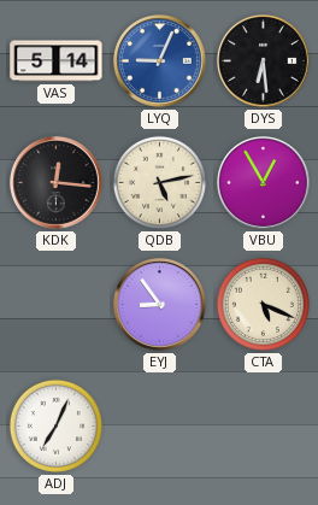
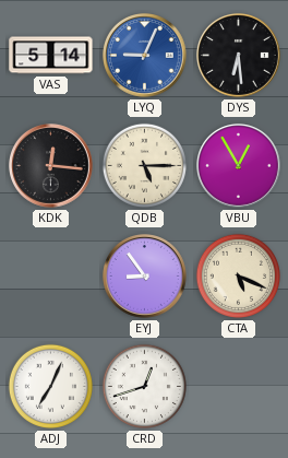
QDB: 5:13 -> 5:15 (144, 165)
CRD: none -> 12:42 (144, 386)
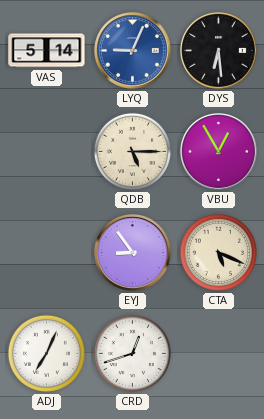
KDK: 12:16 -> none (51, 166)
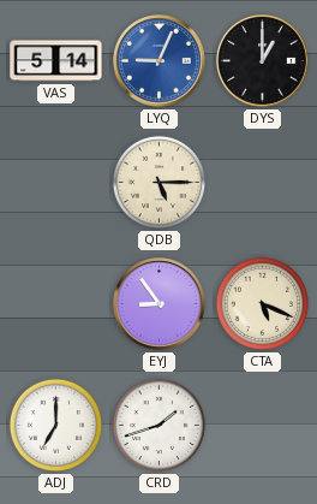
DYS: 6:29 -> 1:00 (263, 61)
VBU: 12:55 -> none (219, 152)
ADJ: 7:04 -> 7:00 (55, 425)
CRD: 12:42 -> 1:42 (158, 425)
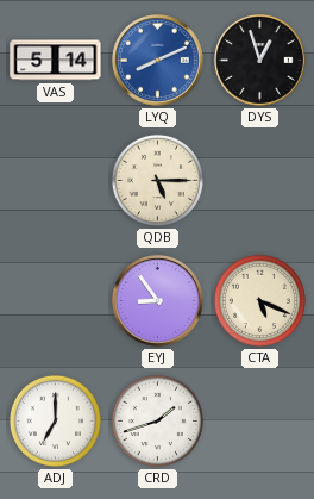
LYQ: 9:04 -> 8:11 (158, 61)
DYS: 1:00 -> 12:57 (260, 61)
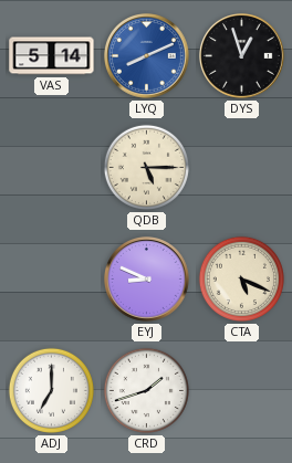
EYJ: 8:54 -> 8:49 (147, 280)
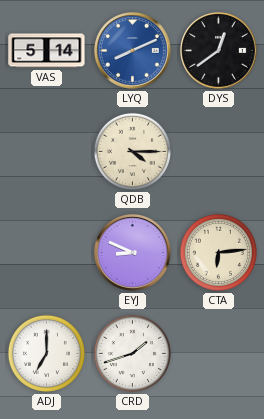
DYS: 12:57 -> 12:39 (219, 51)
QDB: 5:15 -> 4:15 (132, 151)
CTA: 5:19 -> 6:14 (218, 252)
